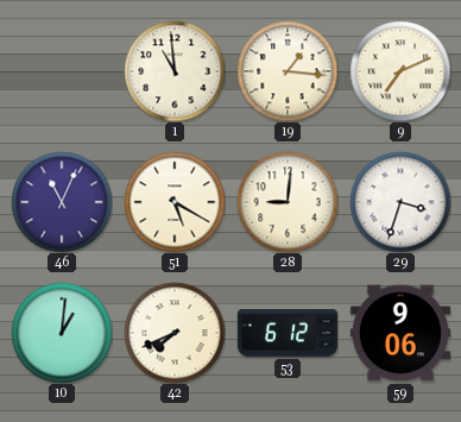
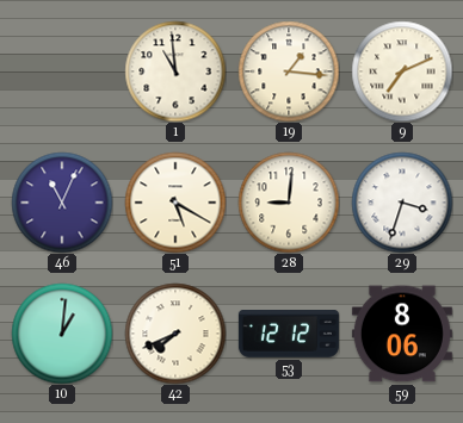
53: 6:12 -> 12:12 (289, 335)
59: 9:06 -> 8:06 (402, 334)
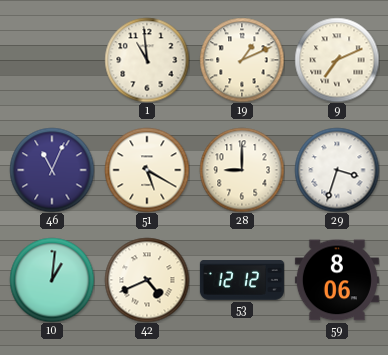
19: 1:16 -> 1:11 (242, 60)
28: 9:01 -> 9:00 (242, 170)
42: 7:41 -> 4:41 (147, 280)
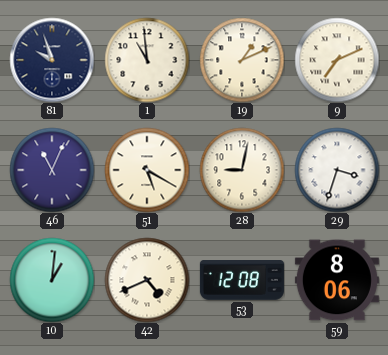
81: none -> 9:57 (52, 60)
28: 9:00 -> 9:02 (242, 170)
53: 12:12 -> 12:08 (242, 281)
